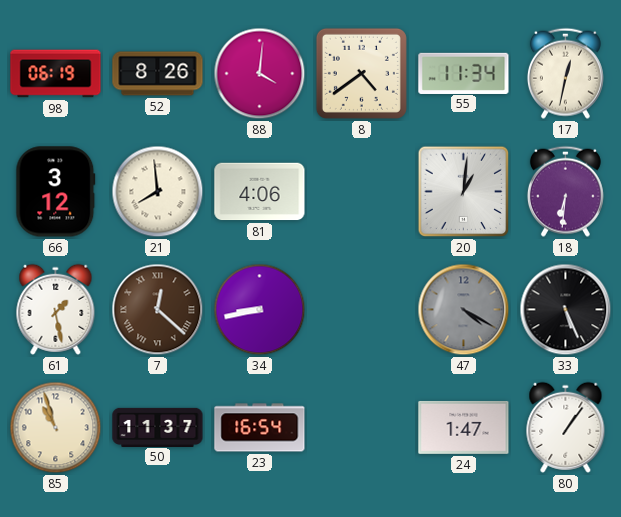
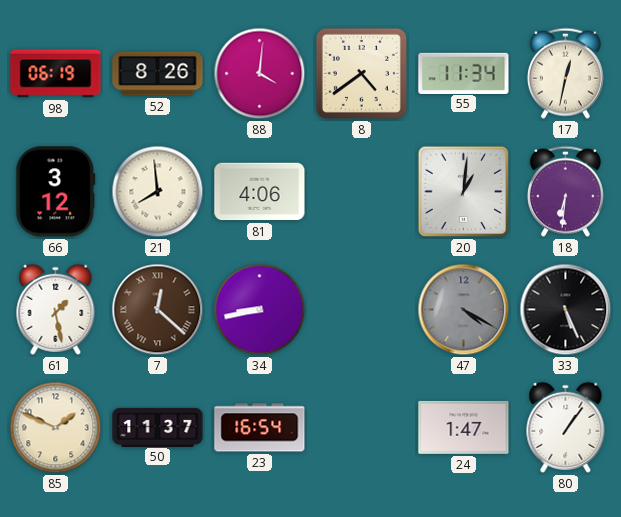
85: 10:57 -> 1:49 (56, 428)
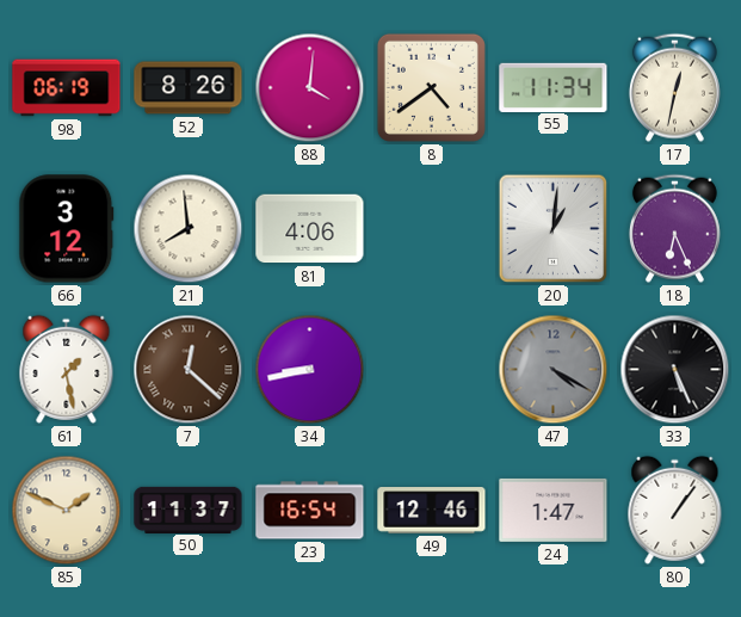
18: 6:31 -> 6:26 (674, 228)
49: none -> 12:46 (432, 511)
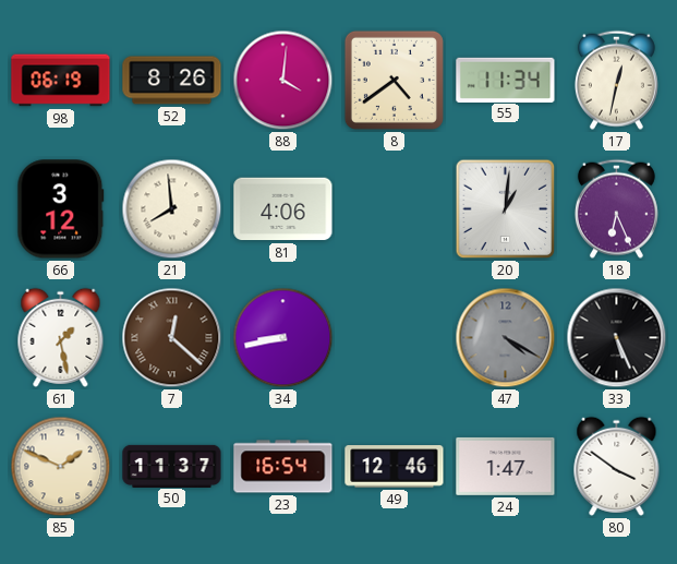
80: 1:06 -> 3:51 (617, 466)
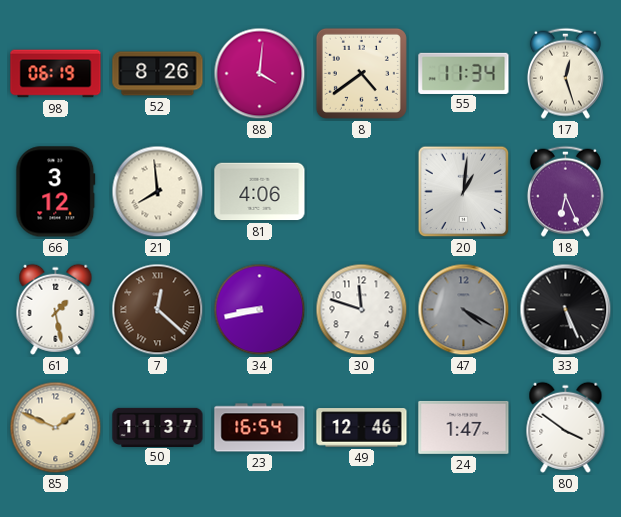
17: 12:32 -> 12:27 (565, 73)
30: none -> 11:48 (362, 310)
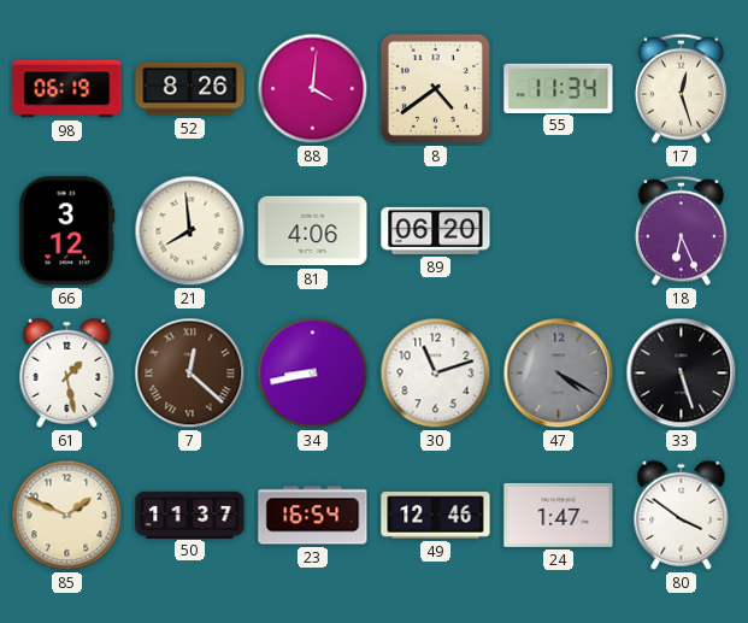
89: none -> 06:20 (436, 230)
20: 1:01 -> none (464, 192)
30: 11:48 -> 11:12 (436, 374)
33: 5:26 -> 5:27 (682, 374)
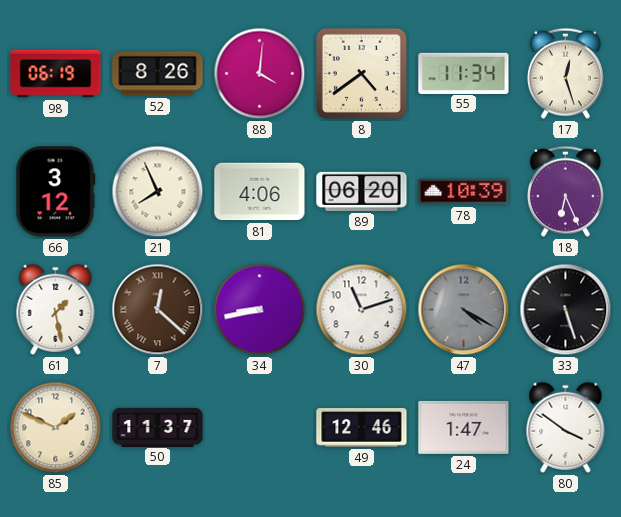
21: 7:59 -> 7:56 (158, 192)
78: none -> 10:39 (464, 192)
23: 16:54 -> none (313, 516)
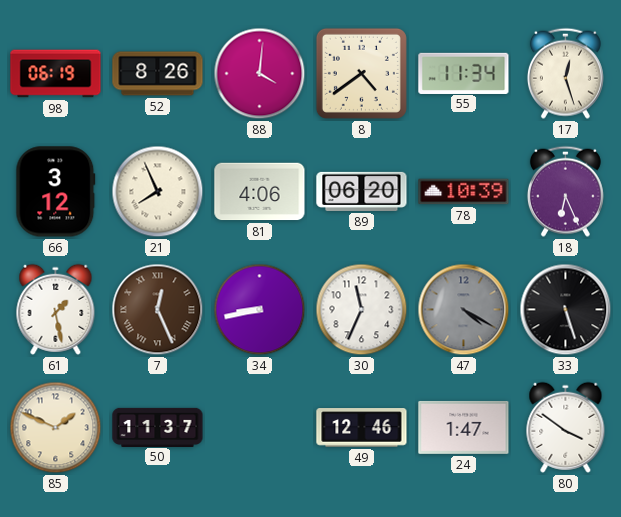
7: 12:22 -> 12:26 (158, 310)
30: 11:12 -> 11:34 (362, 310)
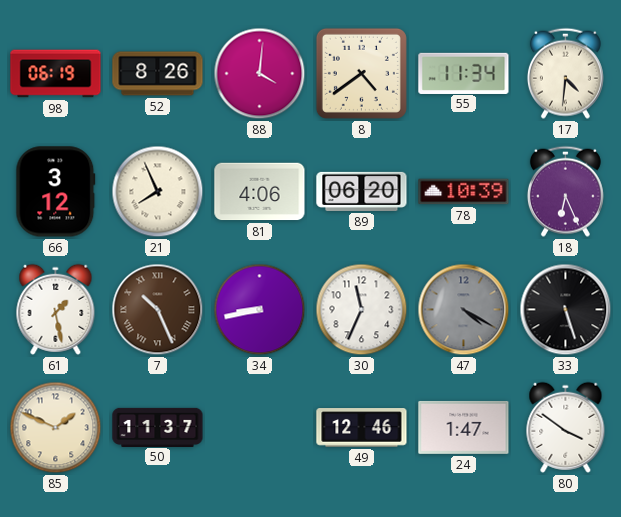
17: 12:27 -> 4:31 (565, 73)
7: 12:26 -> 10:26 (158, 310)
